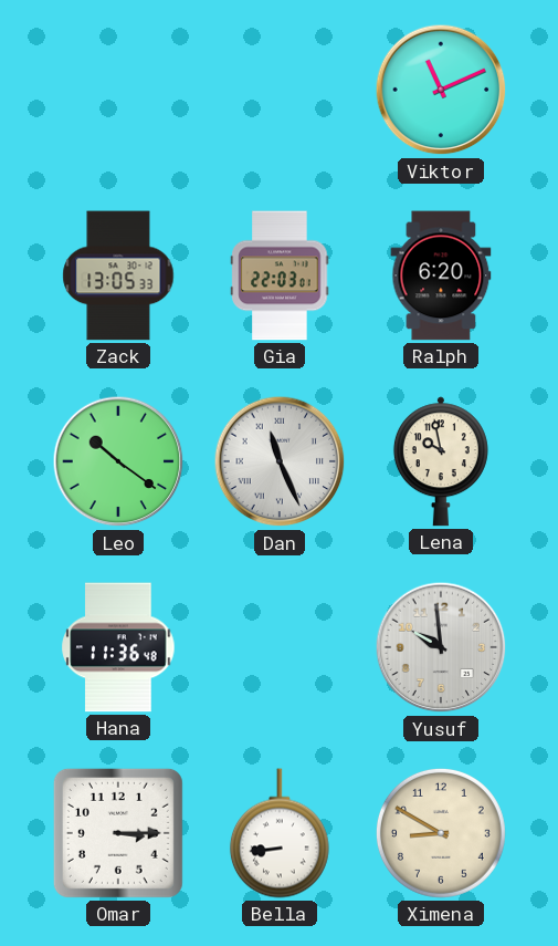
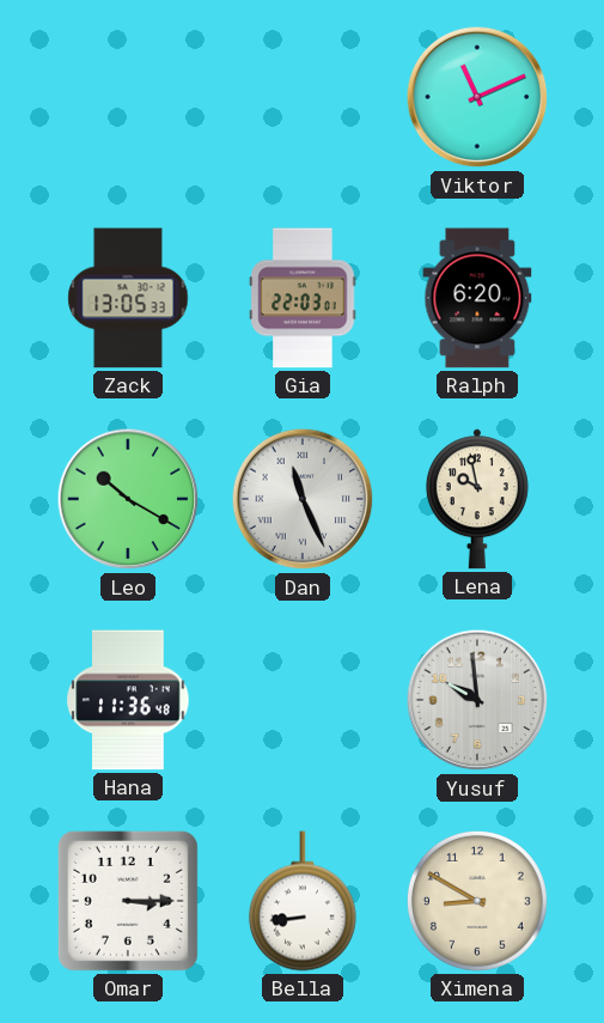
Leo: 10:21 -> 10:20 (128, 499)
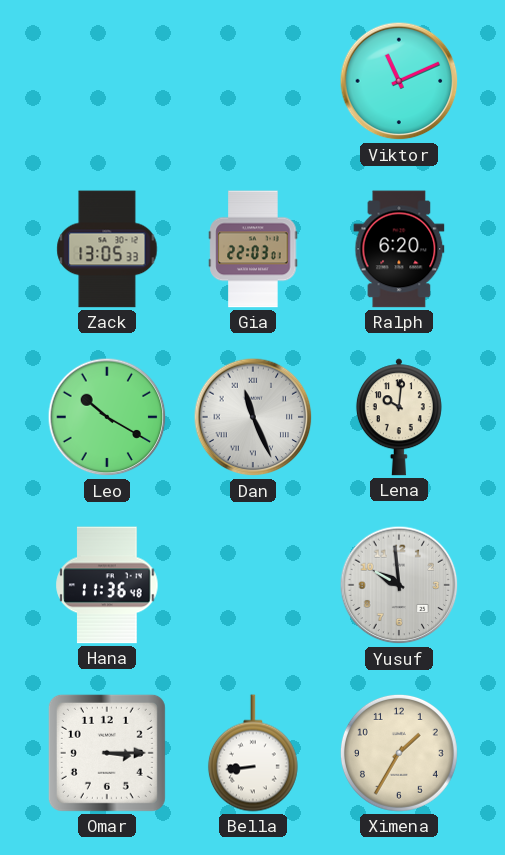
Lena: 9:58 -> 10:01 (399, 417)
Ximena: 8:50 -> 1:35 (399, 753)
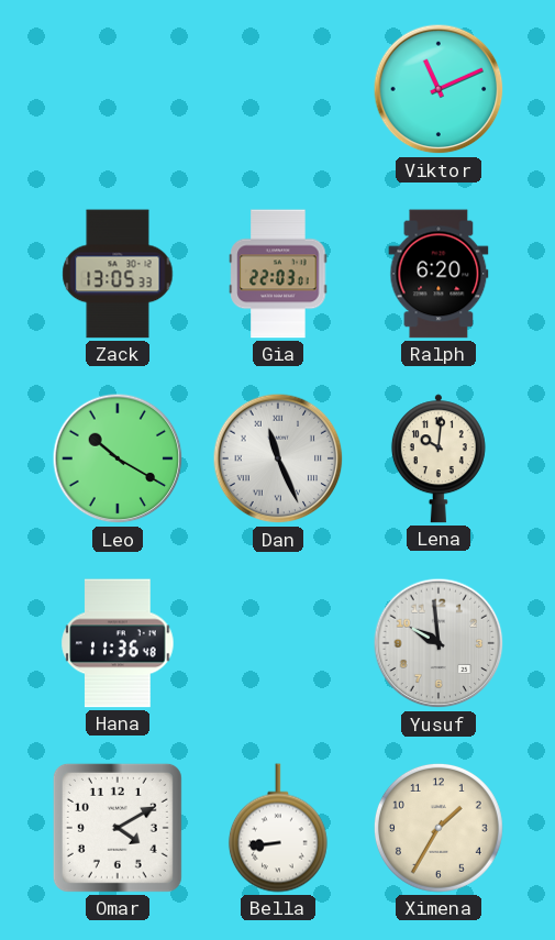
Omar: 3:15 -> 4:10 (118, 828)
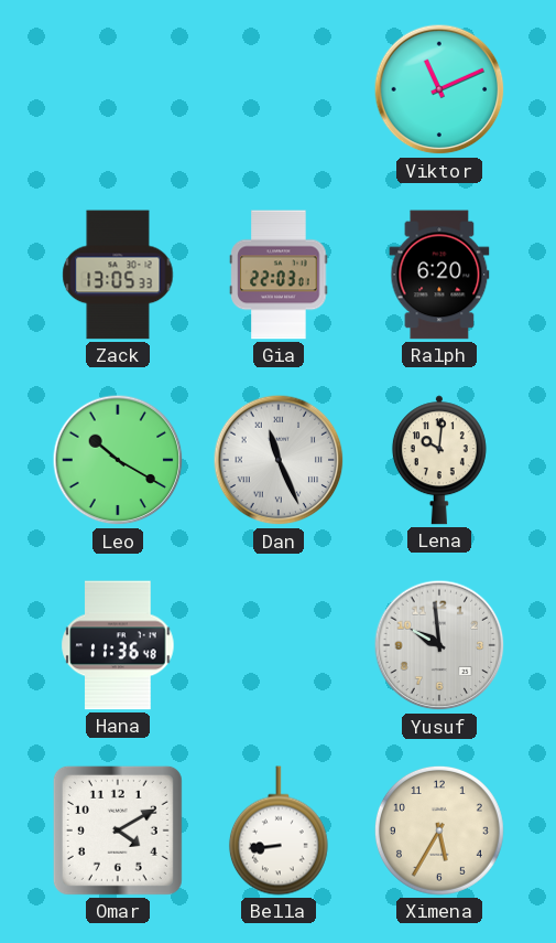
Ximena: 1:35 -> 5:35 (439, 831)
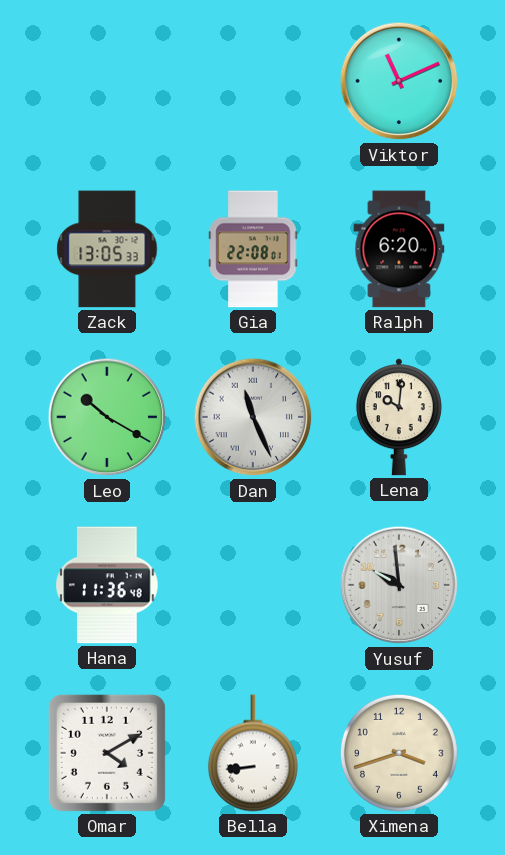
Gia: 22:03 -> 22:08 (253, 249)
Ximena: 5:35 -> 3:42 (399, 753)
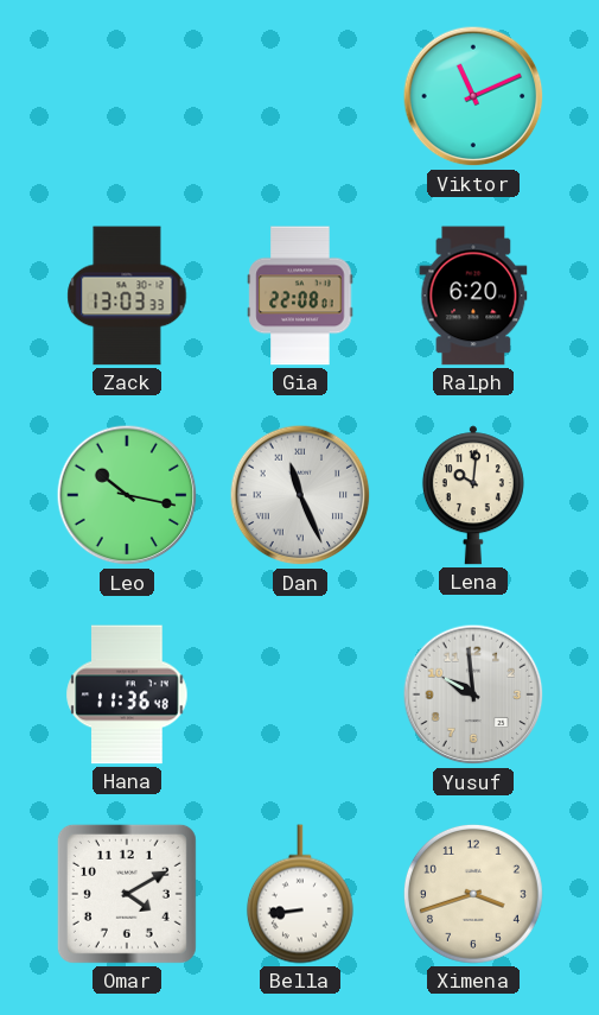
Zack: 13:05 -> 13:03 (127, 296)
Leo: 10:20 -> 10:17 (127, 495)
